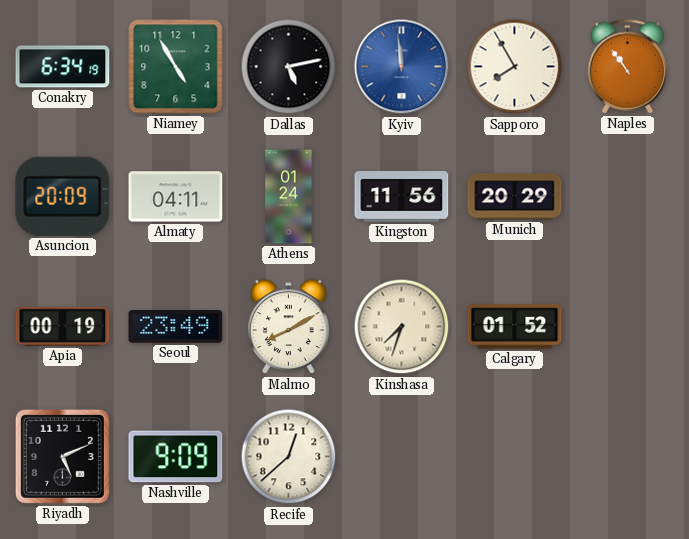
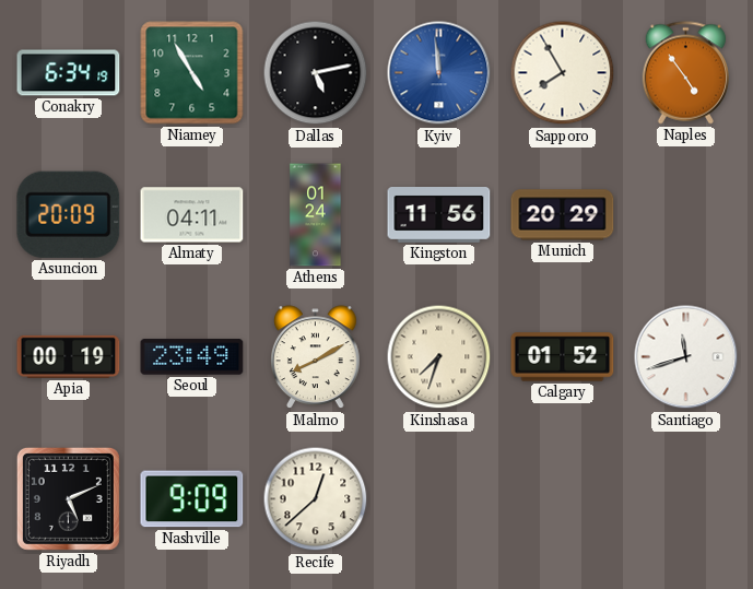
Naples: 10:54 -> 4:54 (685, 73)
Santiago: none -> 11:42 (686, 357)
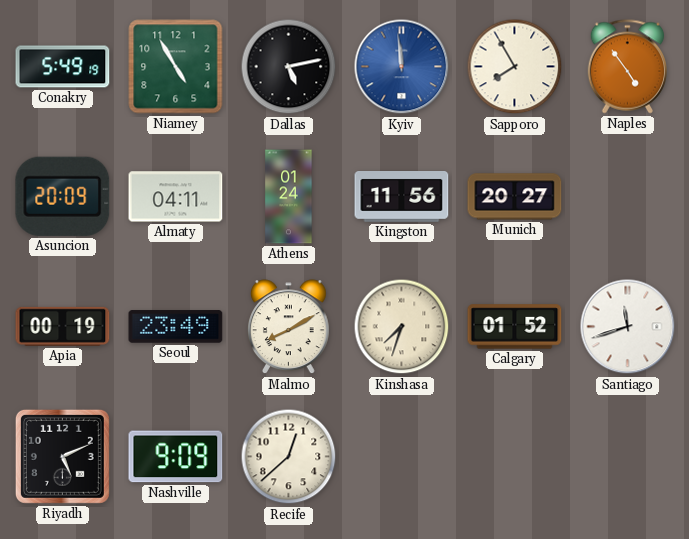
Conakry: 6:34 -> 5:49 (63, 67)
Munich: 20:29 -> 20:27 (515, 197)
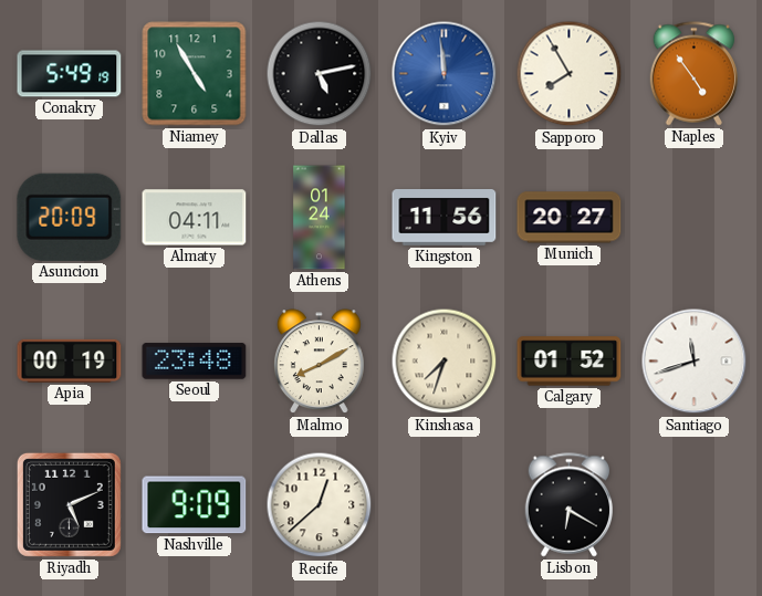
Seoul: 23:49 -> 23:48 (195, 362)
Lisbon: none -> 6:20 (568, 505)
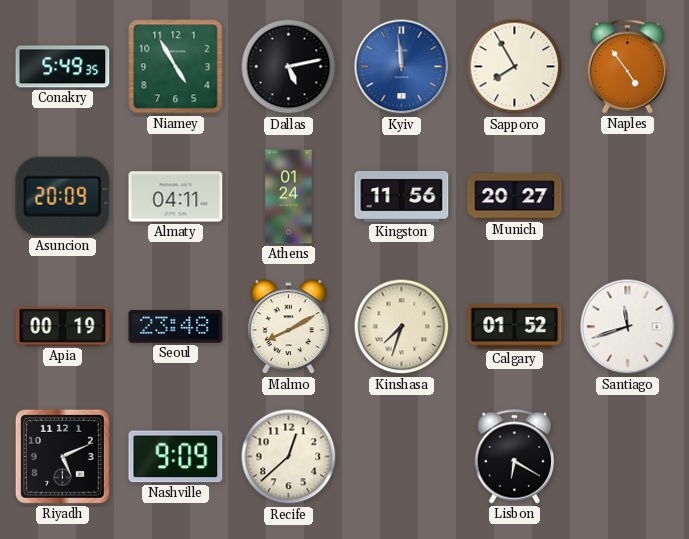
Conakry: 5:49:19 -> 5:49:35 (63, 67)
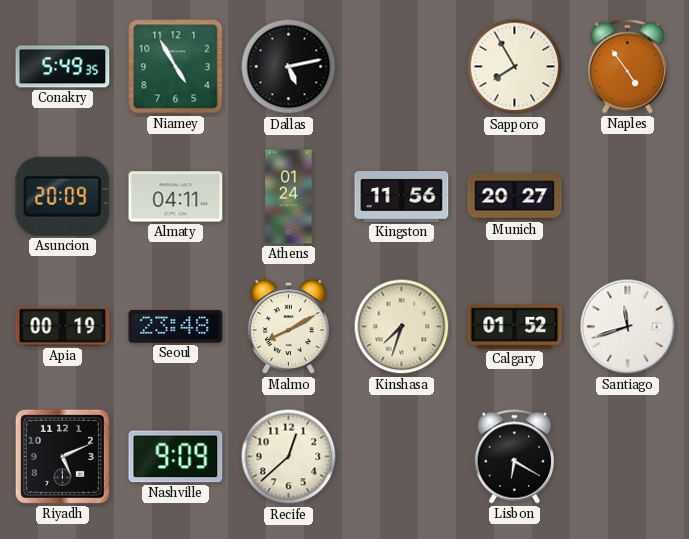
Kyiv: 11:59 -> none (402, 67)
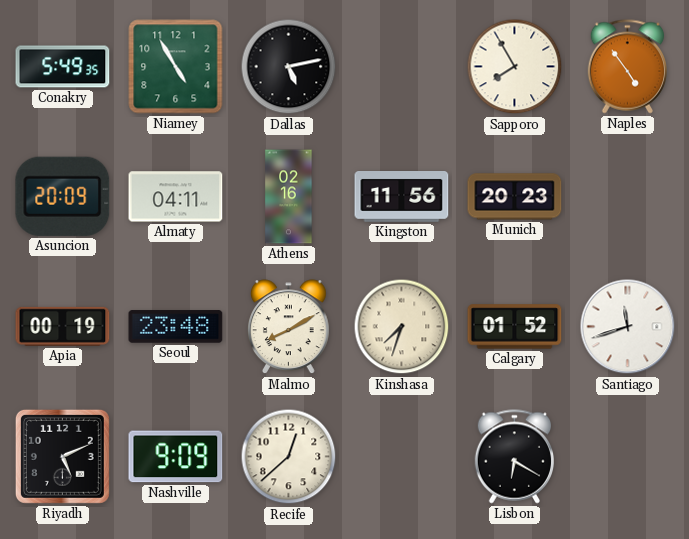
Athens: 01:24 -> 02:16 (289, 197)
Munich: 20:27 -> 20:23 (515, 197)
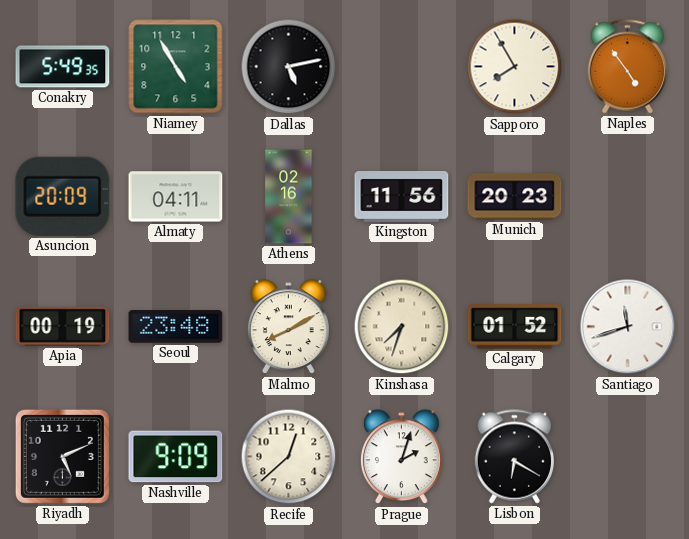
Prague: none -> 2:03 (401, 457)
